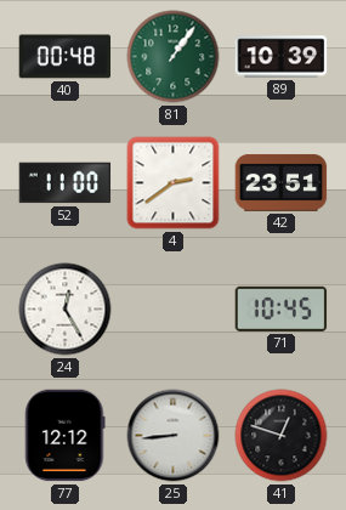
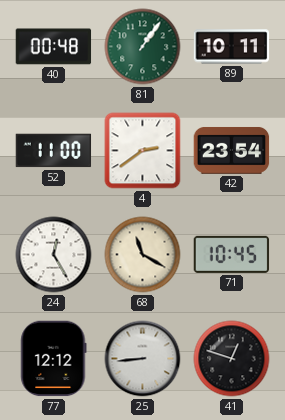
89: 10:39 -> 10:11 (232, 47)
42: 23:51 -> 23:54 (232, 150)
68: none -> 11:20 (143, 255)
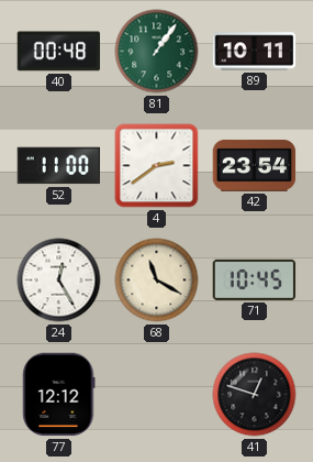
25: 8:44 -> none (143, 359)
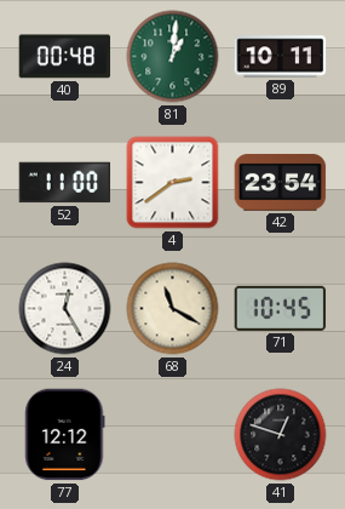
81: 1:06 -> 1:01 (173, 57)
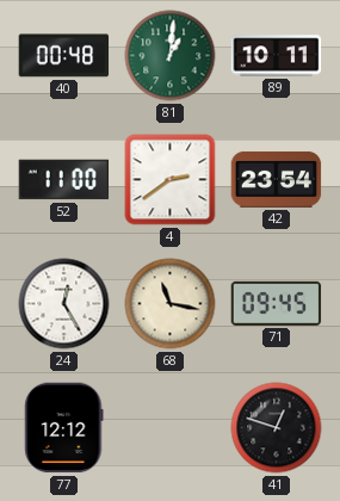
68: 11:20 -> 11:17 (171, 304)
71: 10:45 -> 09:45 (277, 303)
